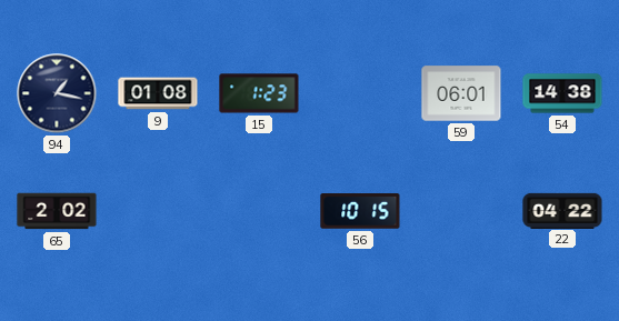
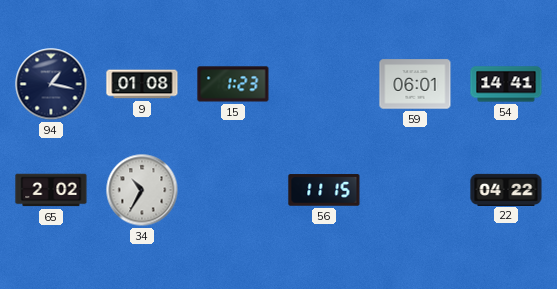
54: 14:38 -> 14:41 (506, 84)
34: none -> 10:35 (142, 190)
56: 10:15 -> 11:15 (324, 190)
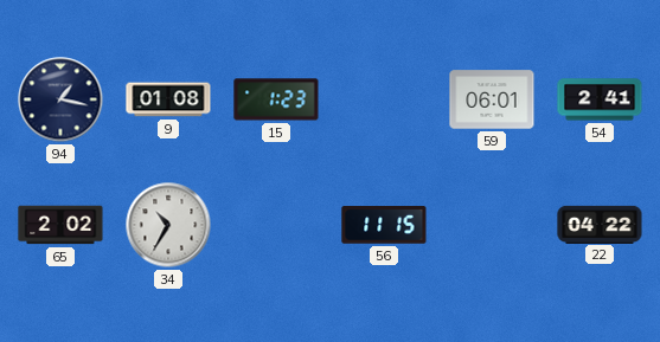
54: 14:41 -> 2:41 (600, 99)
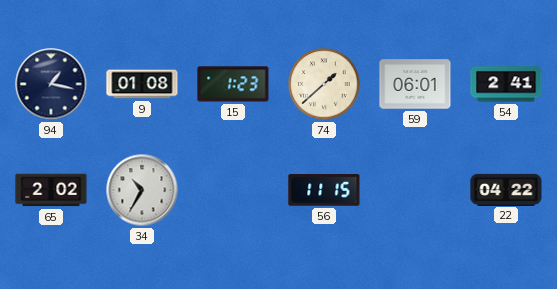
74: none -> 1:38 (324, 84)
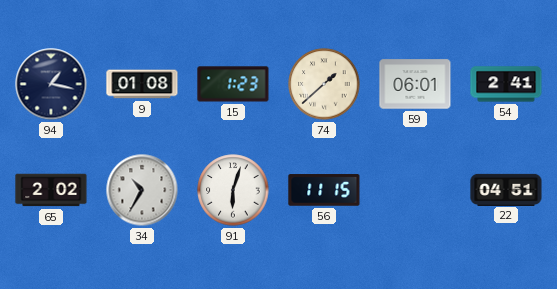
91: none -> 6:03 (233, 190)
22: 04:22 -> 04:51 (506, 189)
